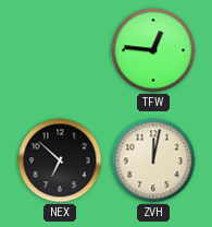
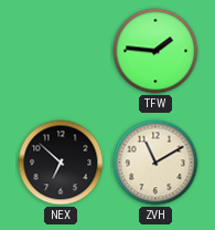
TFW: 12:46 -> 1:46 (155, 51)
ZVH: 12:02 -> 11:10 (155, 163)
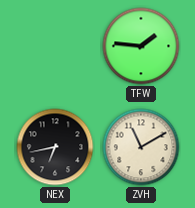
NEX: 6:52 -> 6:43 (55, 147)
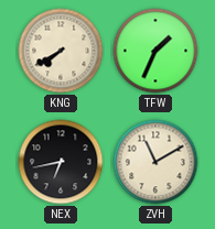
KNG: none -> 7:40 (61, 51)
TFW: 1:46 -> 1:34 (155, 51)
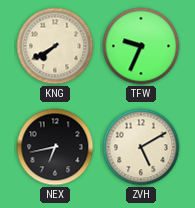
TFW: 1:34 -> 9:34 (141, 46)
ZVH: 11:10 -> 5:10 (141, 147)
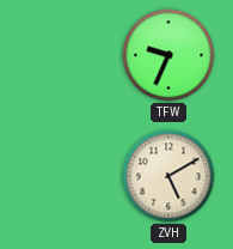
KNG: 7:40 -> none (55, 46)
NEX: 6:43 -> none (55, 147)
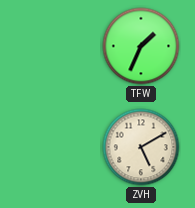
TFW: 9:34 -> 1:34 (141, 46)
